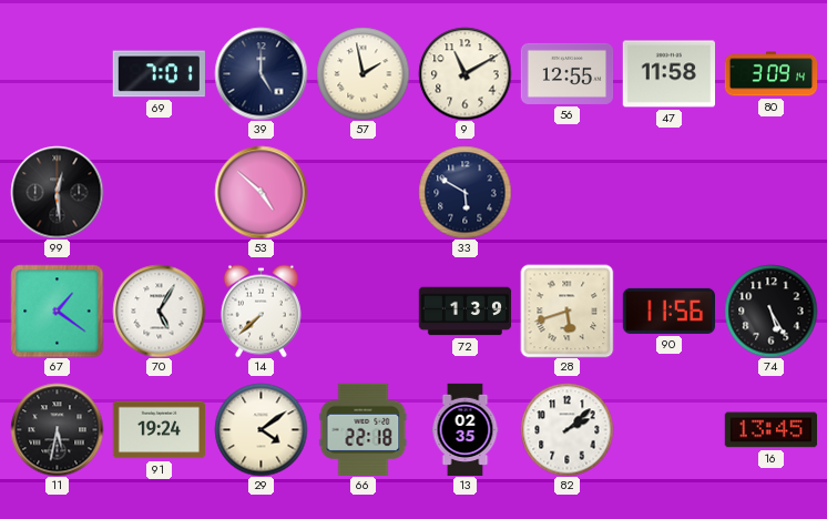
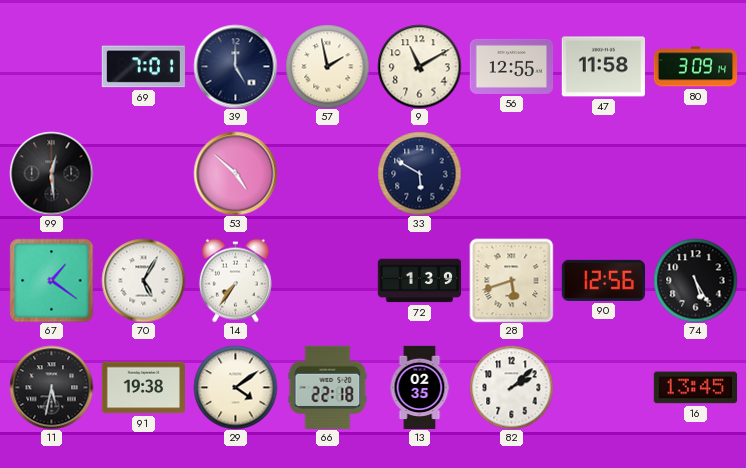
14: 7:38 -> 7:36 (235, 280)
90: 11:56 -> 12:56 (603, 280)
91: 19:24 -> 19:38 (143, 388)
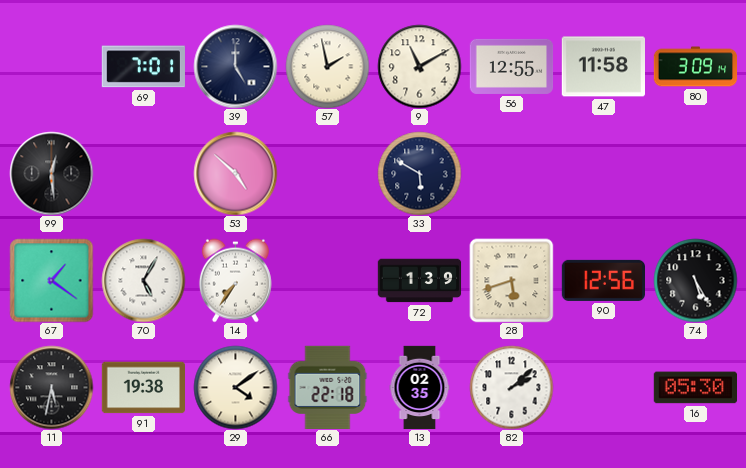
16: 13:45 -> 05:30 (695, 388)
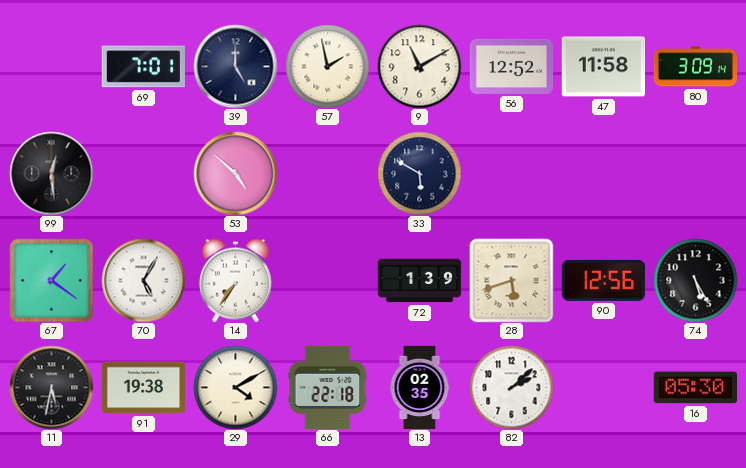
56: 12:55 -> 12:52 (511, 66)
29: 4:09 -> 4:10 (235, 387)
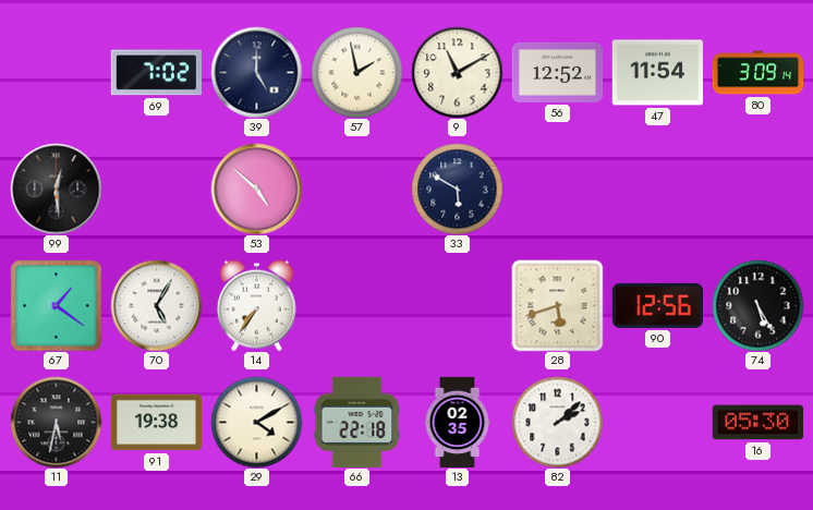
69: 7:01 -> 7:02 (156, 73)
47: 11:58 -> 11:54 (657, 73)
72: 1:39 -> none (419, 281)
